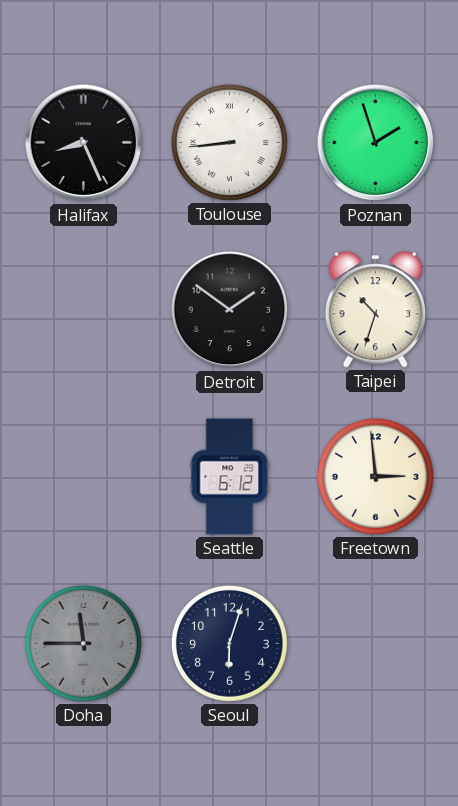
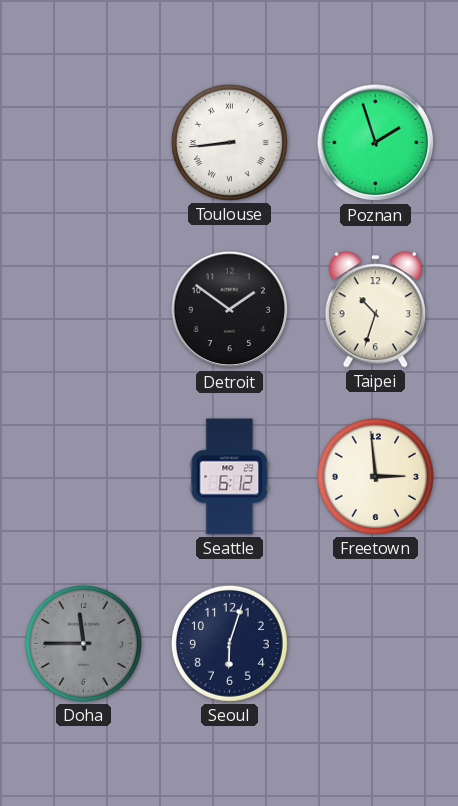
Halifax: 8:26 -> none (84, 143)
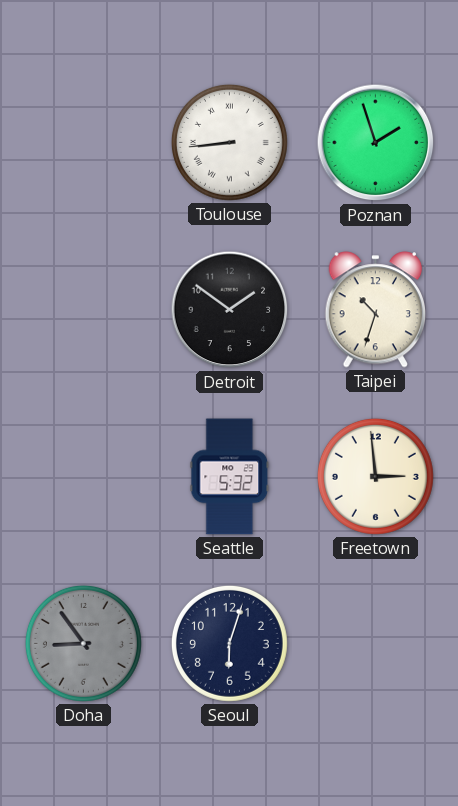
Seattle: 6:12 -> 5:32 (230, 477)
Doha: 11:45 -> 8:54 (83, 643)
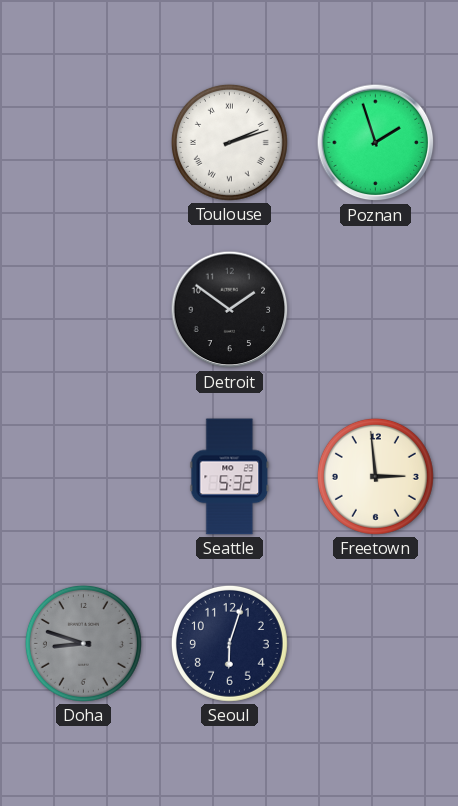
Toulouse: 8:44 -> 2:12 (229, 142)
Taipei: 10:33 -> none (375, 310)
Doha: 8:54 -> 8:48 (83, 643)
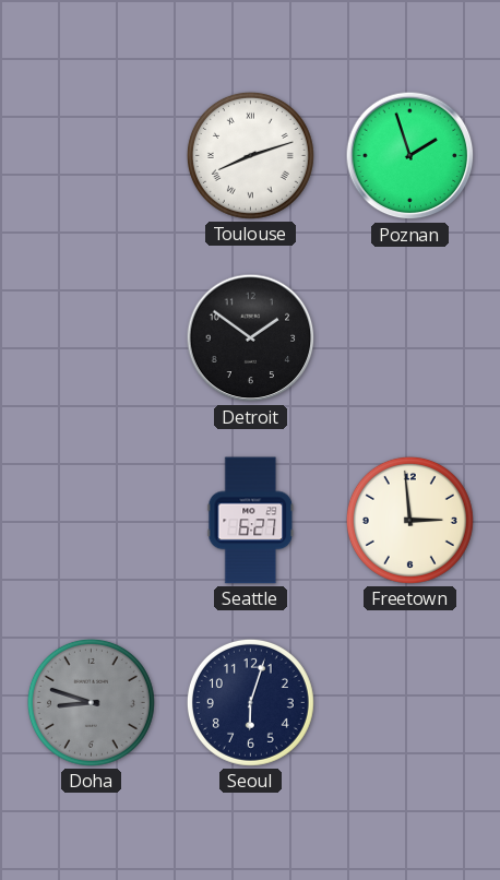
Toulouse: 2:12 -> 8:12 (250, 155)
Seattle: 5:32 -> 6:27 (251, 521)
